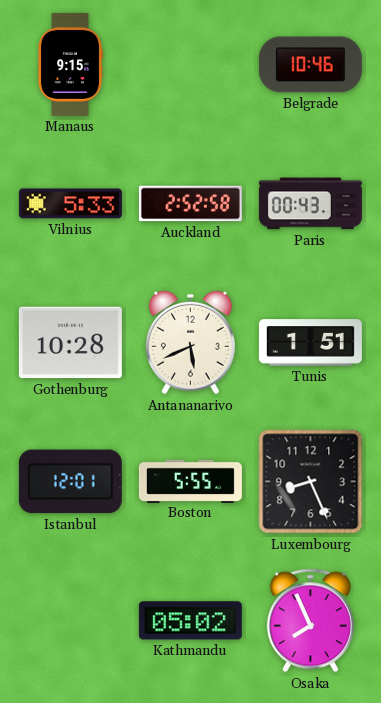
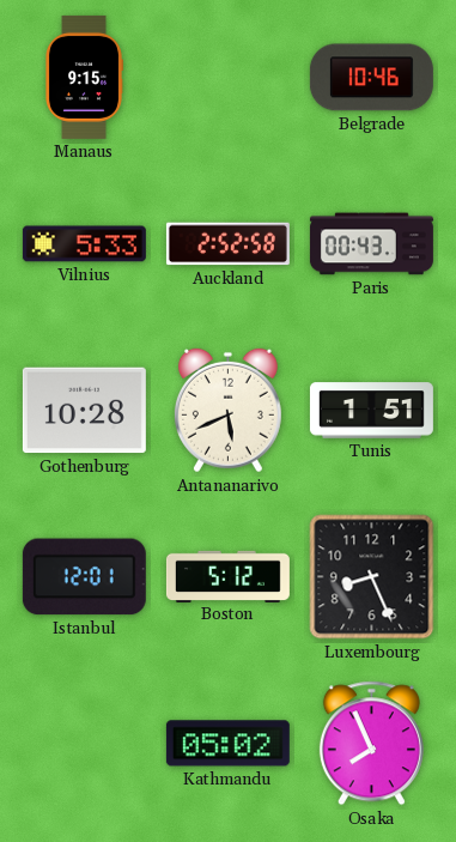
Boston: 5:55 -> 5:12 (227, 576)
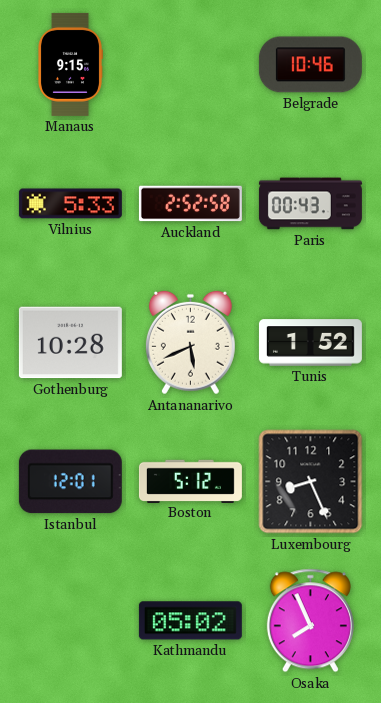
Tunis: 1:51 -> 1:52 (310, 343)
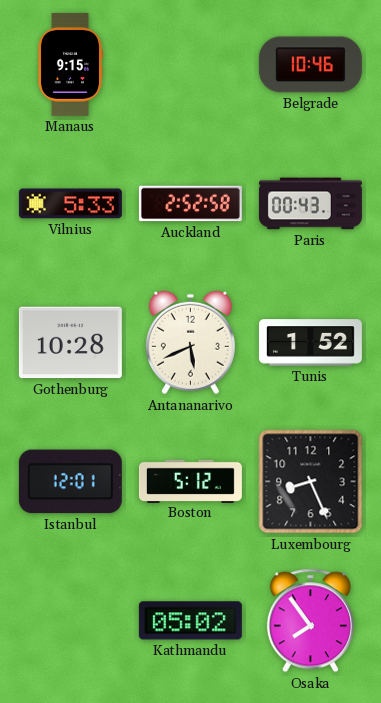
Osaka: 7:56 -> 7:54 (310, 621)
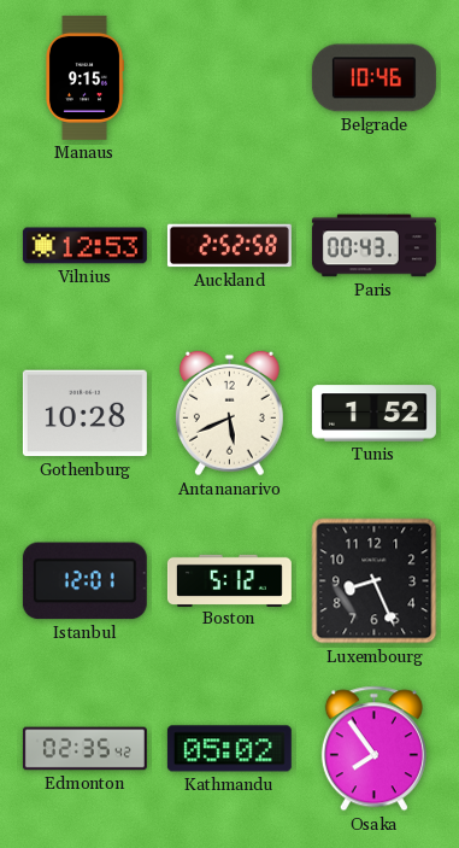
Vilnius: 5:33 -> 12:53 (84, 246)
Edmonton: none -> 02:35 (84, 749)
